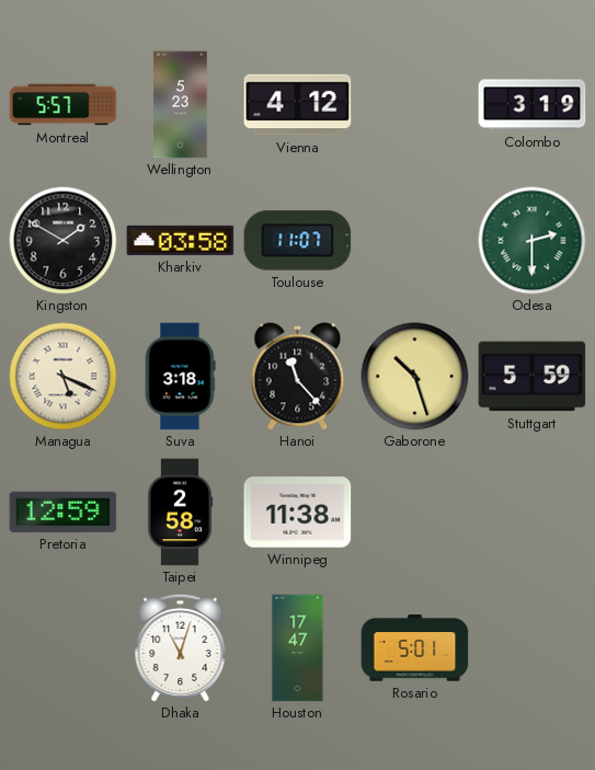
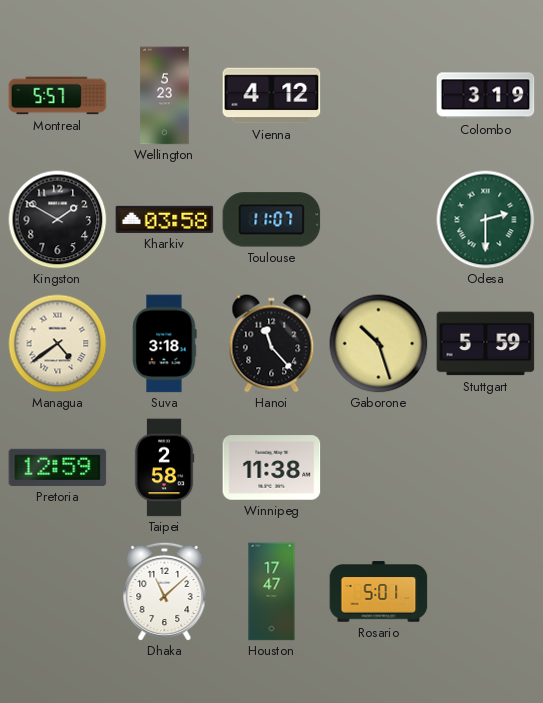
Managua: 5:19 -> 4:39 (58, 344)
Dhaka: 11:03 -> 11:08 (165, 591)
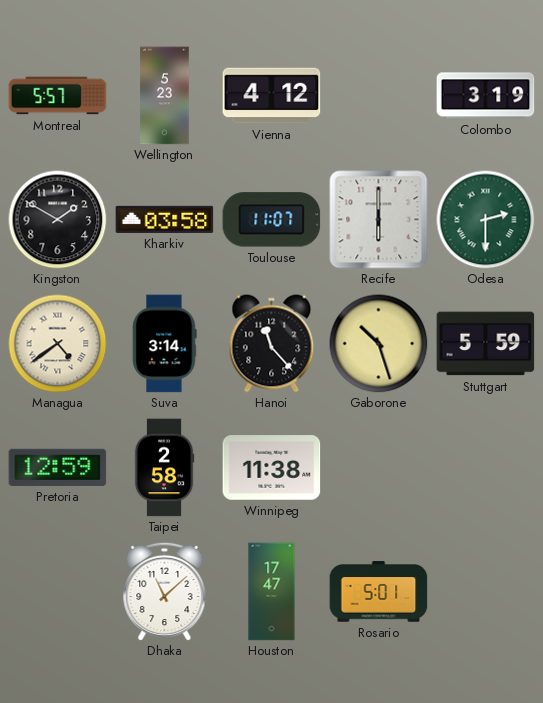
Recife: none -> 6:00 (379, 220)
Suva: 3:18 -> 3:14 (164, 344)
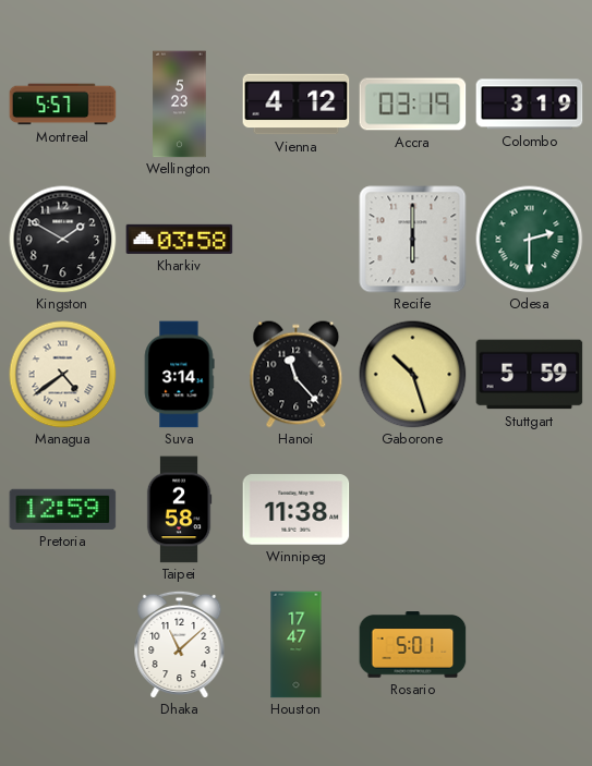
Accra: none -> 03:19 (413, 105)
Toulouse: 11:07 -> none (272, 220)
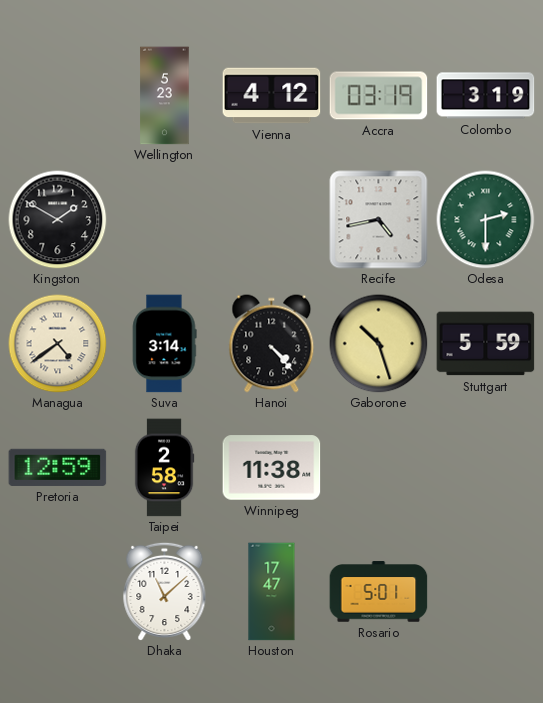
Montreal: 5:57 -> none (63, 105)
Kharkiv: 03:58 -> none (180, 239)
Recife: 6:00 -> 4:43 (379, 220)
Hanoi: 11:23 -> 4:23 (272, 344)
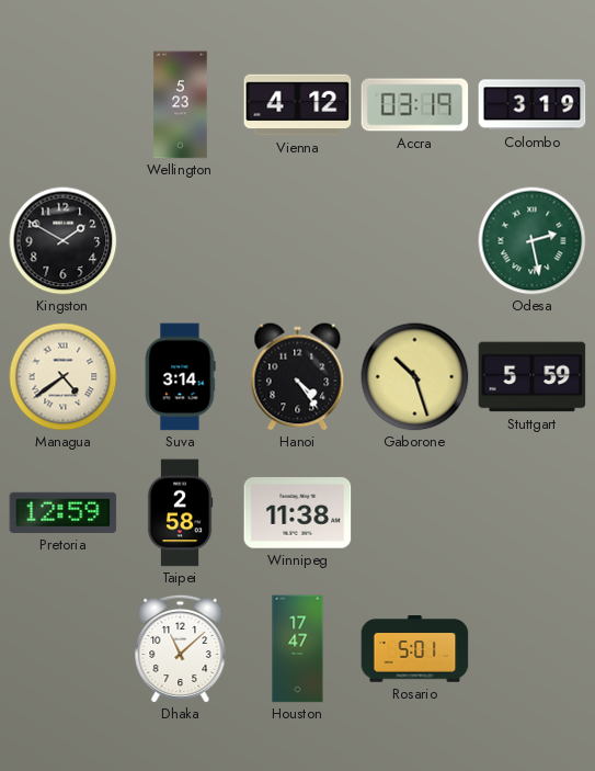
Recife: 4:43 -> none (379, 220)
Odesa: 2:30 -> 2:28 (533, 241)
Hanoi: 4:23 -> 4:24 (298, 377)
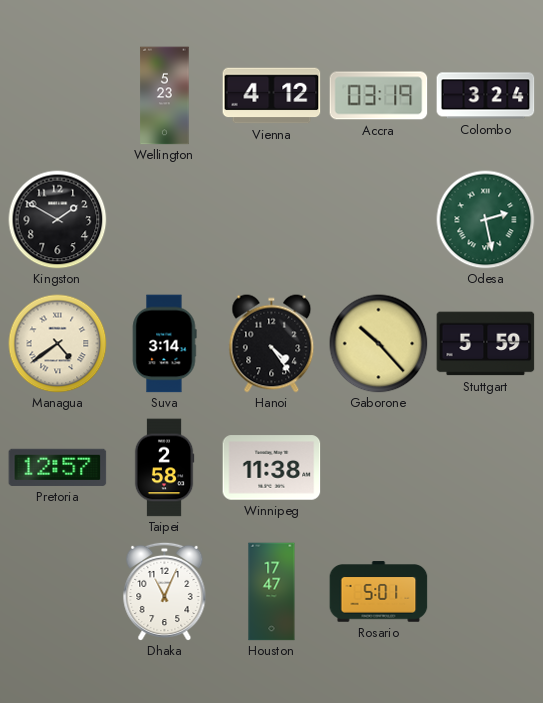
Colombo: 3:19 -> 3:24 (486, 96)
Gaborone: 10:27 -> 10:23 (379, 344)
Pretoria: 12:59 -> 12:57 (58, 467)
Dhaka: 11:08 -> 11:04 (165, 591)
